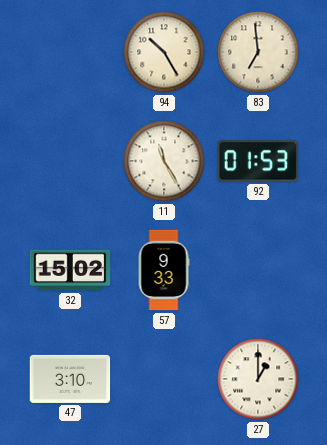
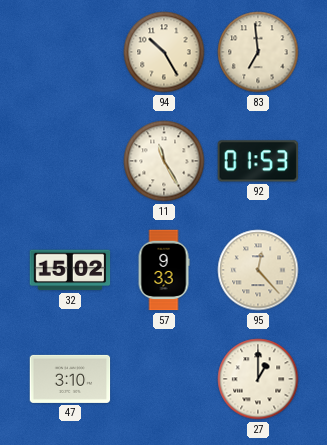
95: none -> 12:23 (258, 270)
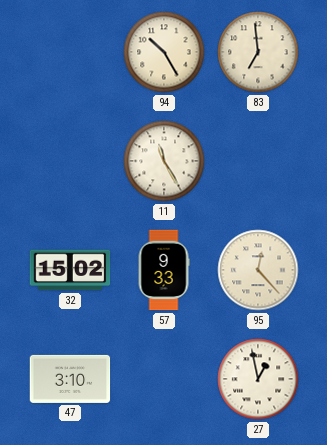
92: 01:53 -> none (257, 161)
27: 1:00 -> 12:58 (258, 379)
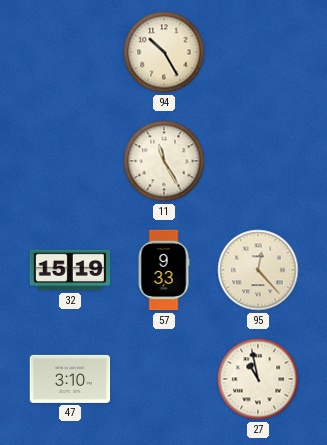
83: 6:59 -> none (258, 52)
32: 15:02 -> 15:19 (70, 270)
27: 12:58 -> 10:58 (258, 379)
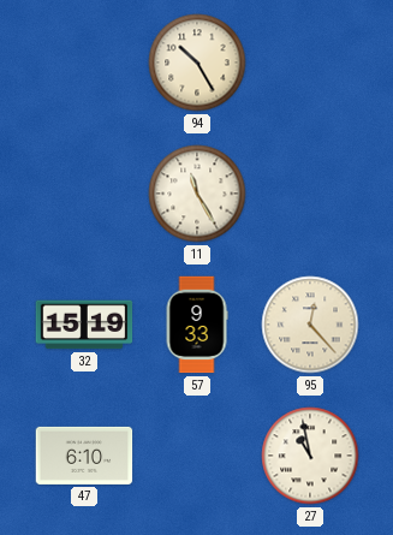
47: 3:10 -> 6:10 (84, 456)
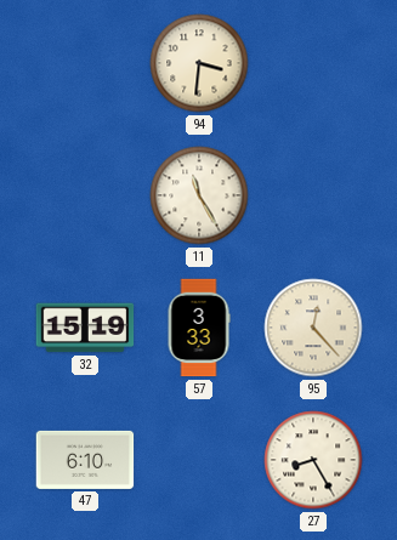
94: 10:25 -> 3:31 (199, 63)
57: 9:33 -> 3:33 (199, 328)
27: 10:58 -> 8:25 (313, 460)
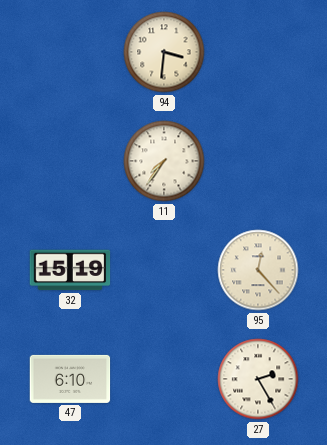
11: 11:25 -> 7:36 (164, 161)
57: 3:33 -> none (199, 328)
27: 8:25 -> 2:25 (258, 379)
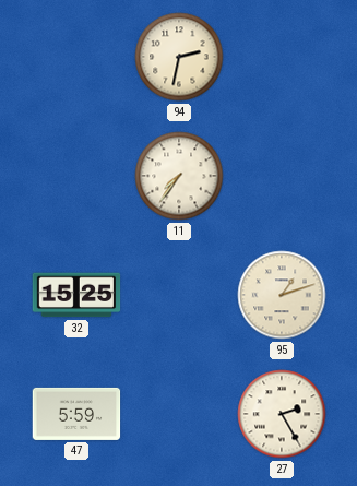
94: 3:31 -> 2:32 (179, 57)
32: 15:19 -> 15:25 (76, 295)
95: 12:23 -> 1:12 (282, 295)
47: 6:10 -> 5:59 (76, 414)
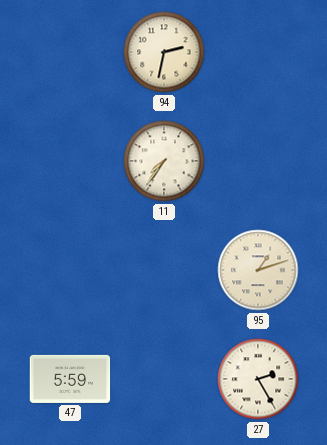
32: 15:25 -> none (76, 295)
